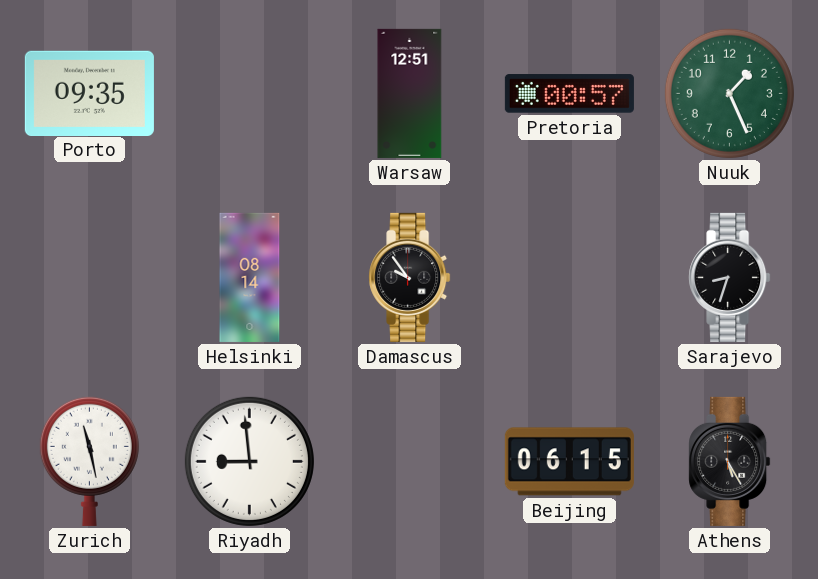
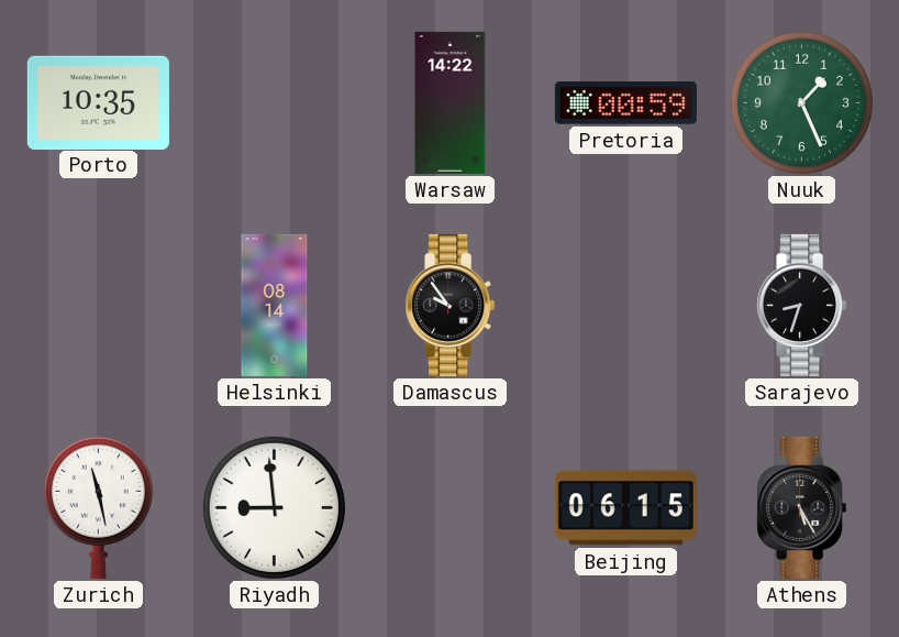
Porto: 09:35 -> 10:35 (98, 102)
Warsaw: 12:51 -> 14:22 (451, 102)
Pretoria: 00:57 -> 00:59 (625, 103)
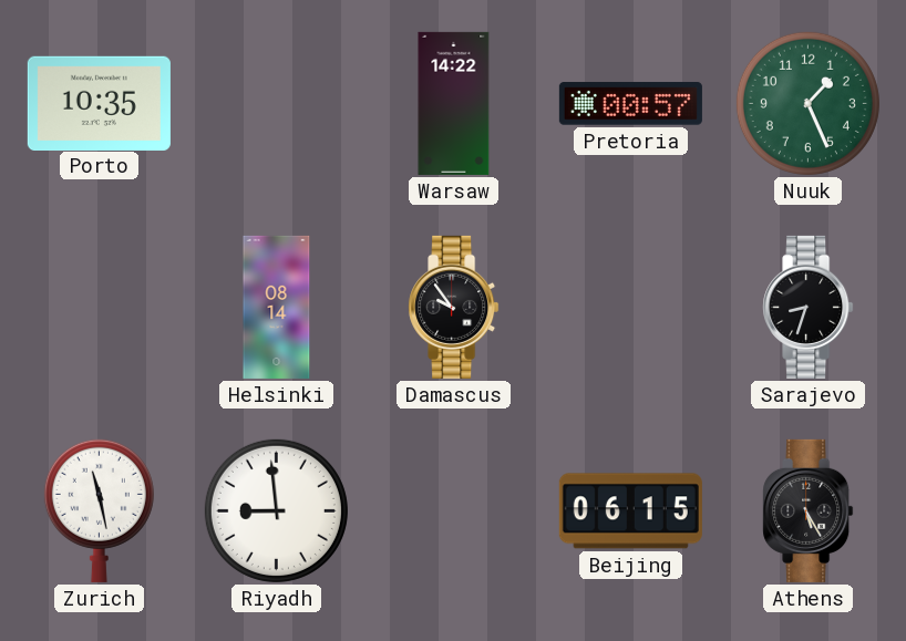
Pretoria: 00:59 -> 00:57 (630, 104)
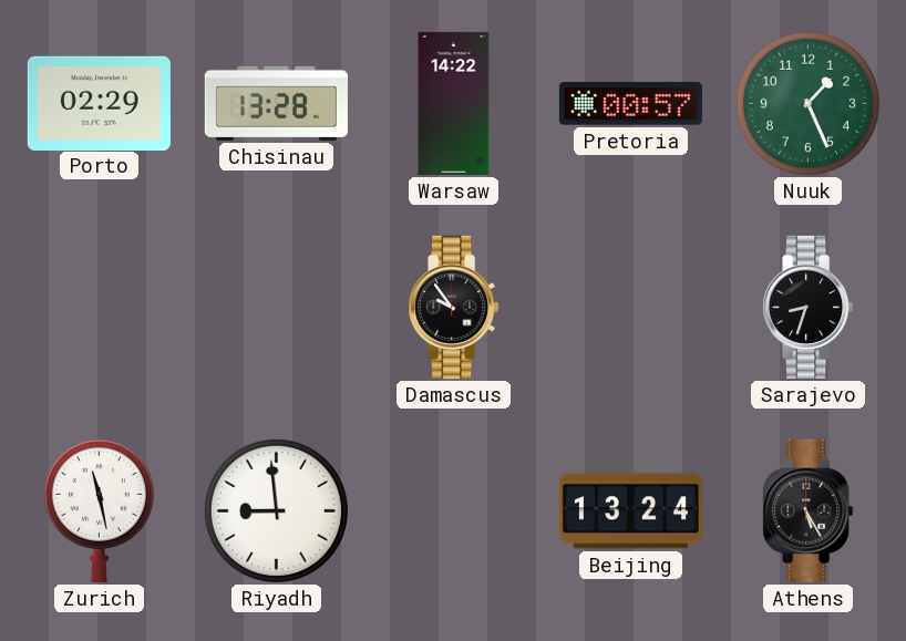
Porto: 10:35 -> 02:29 (99, 103)
Chisinau: none -> 13:28 (276, 103)
Helsinki: 08:14 -> none (277, 307)
Beijing: 06:15 -> 13:24 (630, 511)
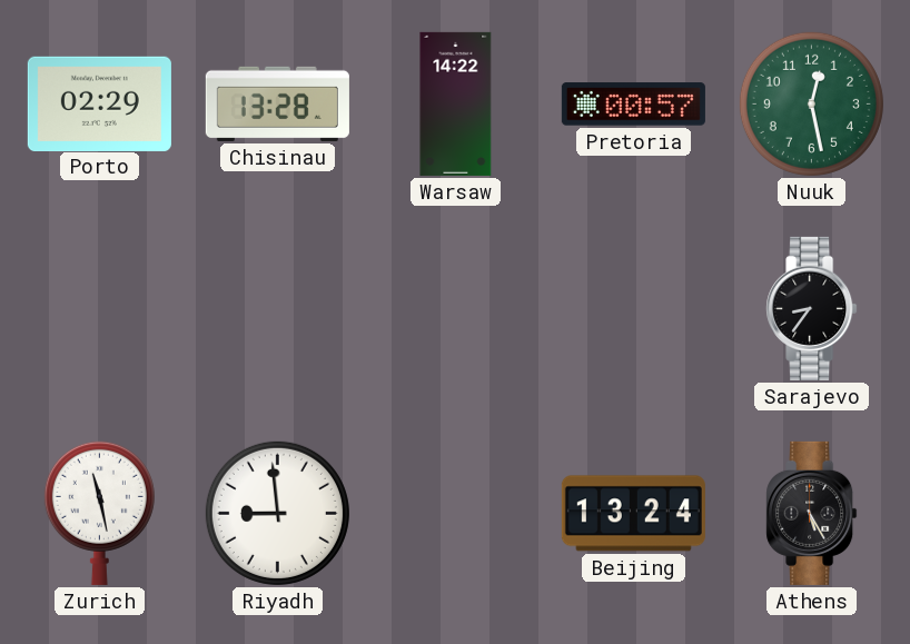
Nuuk: 1:26 -> 12:28 (811, 103)
Damascus: 9:54 -> none (454, 307)
Sarajevo: 8:33 -> 8:36 (812, 308)
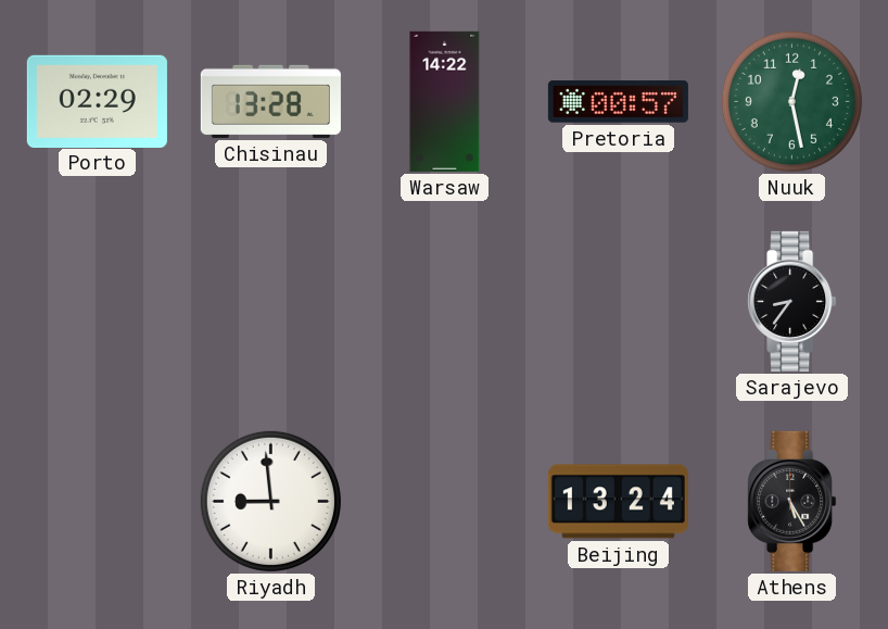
Zurich: 11:28 -> none (99, 513)
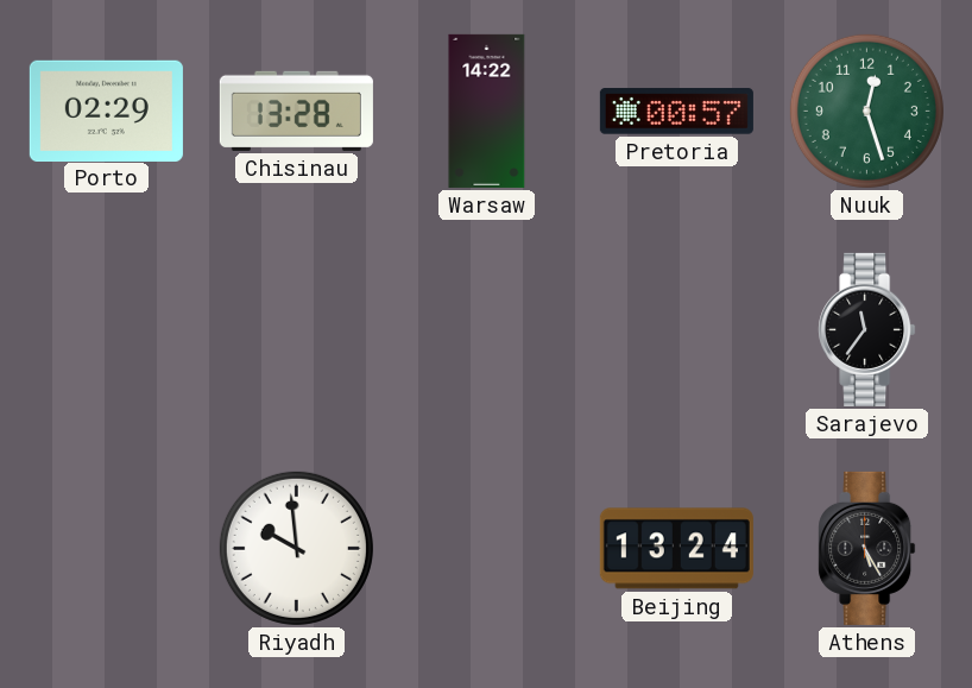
Nuuk: 12:28 -> 12:27 (866, 111)
Sarajevo: 8:36 -> 11:36 (867, 329)
Riyadh: 8:59 -> 9:59 (296, 548)
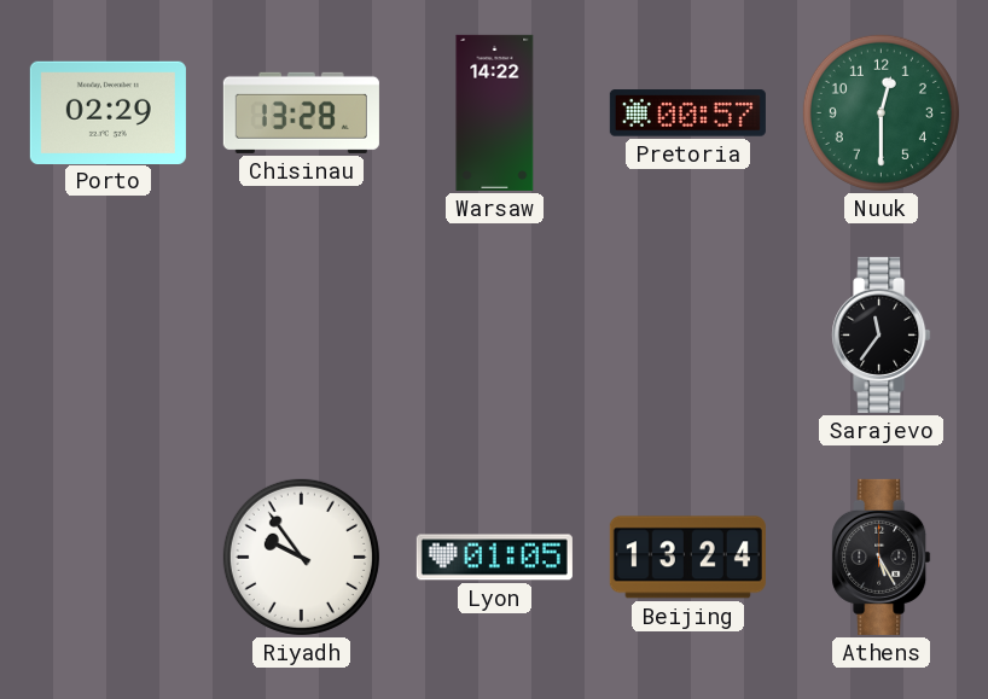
Nuuk: 12:27 -> 12:30 (881, 112)
Riyadh: 9:59 -> 9:54 (301, 557)
Lyon: none -> 01:05 (494, 558)
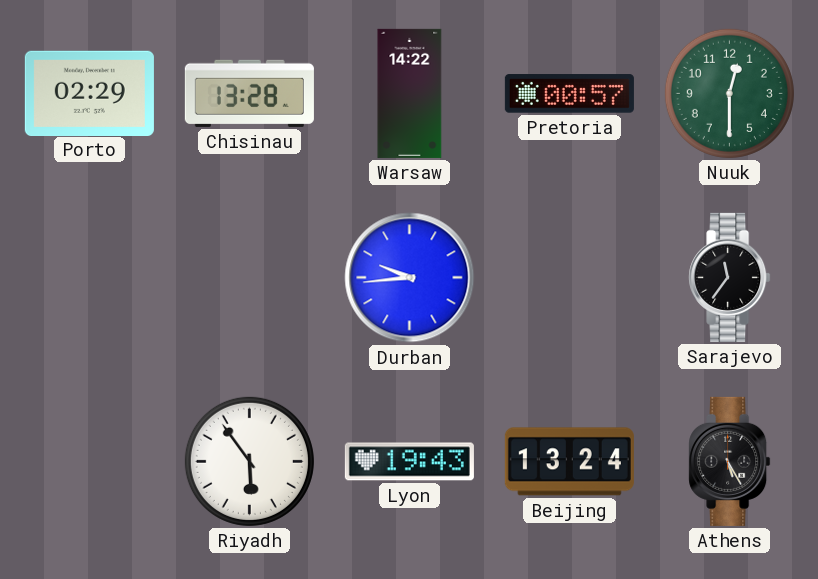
Durban: none -> 9:44 (410, 278)
Riyadh: 9:54 -> 5:54 (249, 461)
Lyon: 01:05 -> 19:43 (409, 462)
